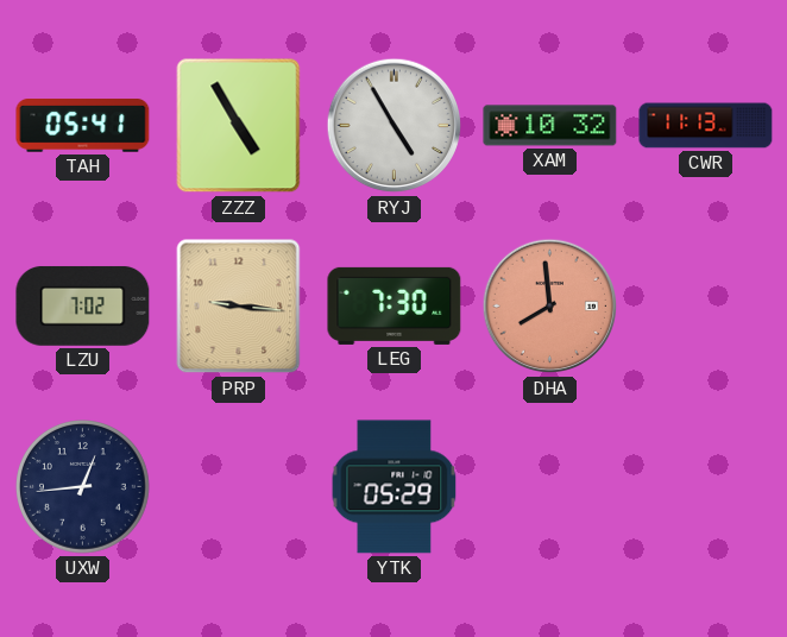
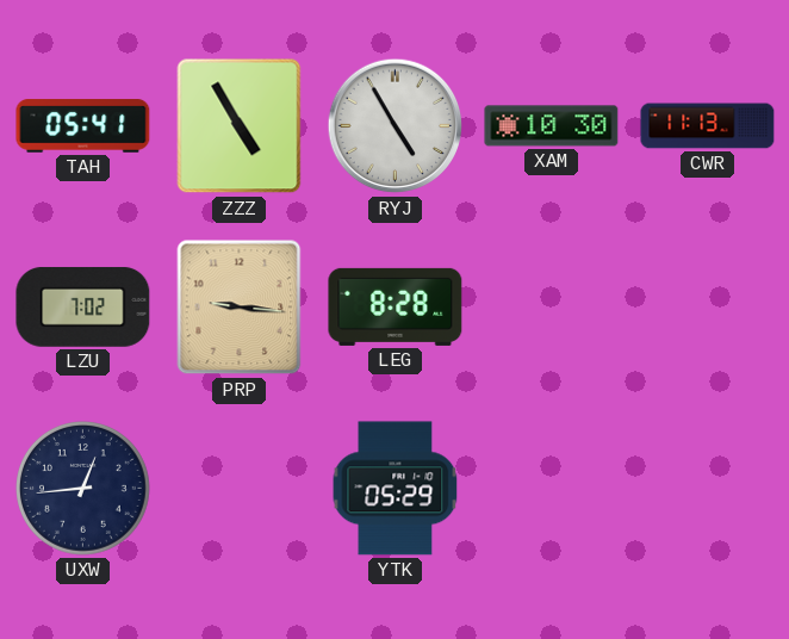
XAM: 10:32 -> 10:30 (552, 126)
LEG: 7:30 -> 8:28 (396, 306)
DHA: 7:59 -> none (550, 307)
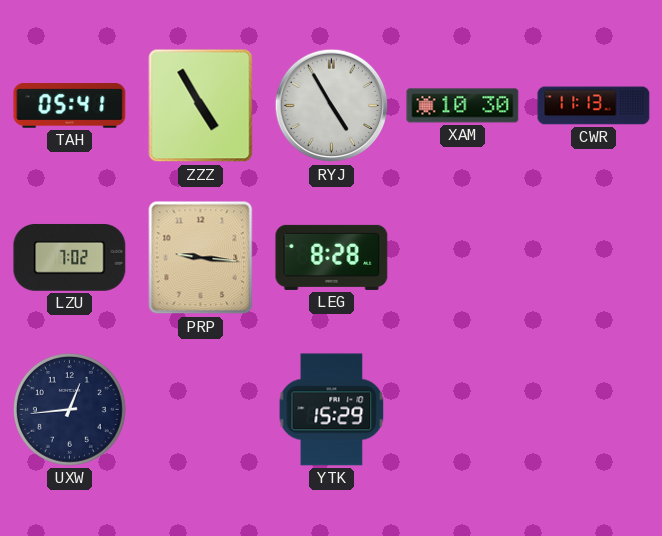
YTK: 05:29 -> 15:29 (332, 410)
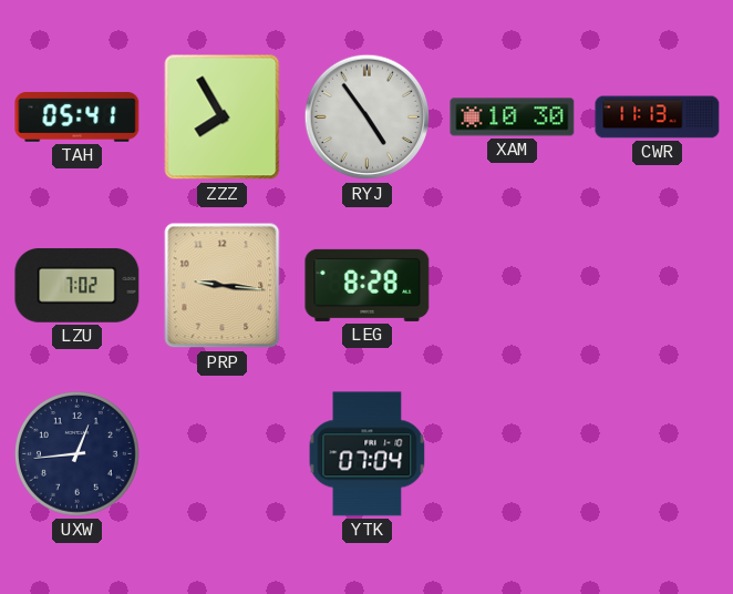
ZZZ: 4:55 -> 7:55 (223, 117)
RYJ: 4:55 -> 4:54 (368, 117)
YTK: 15:29 -> 07:04 (368, 454)
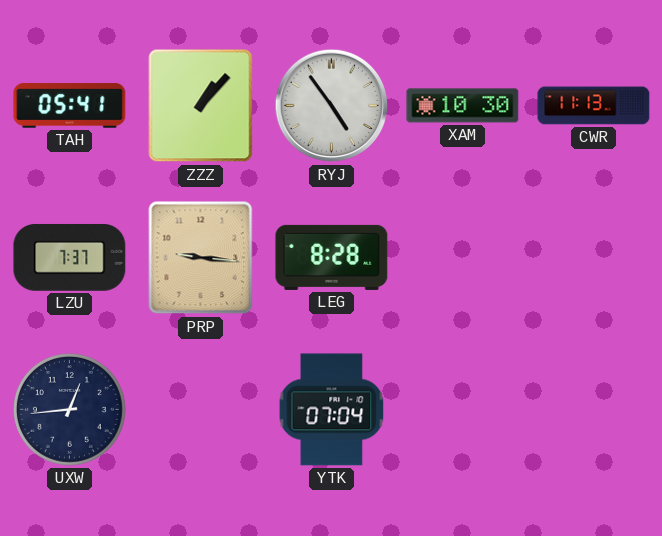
ZZZ: 7:55 -> 1:07 (201, 106)
LZU: 7:02 -> 7:37 (70, 258)
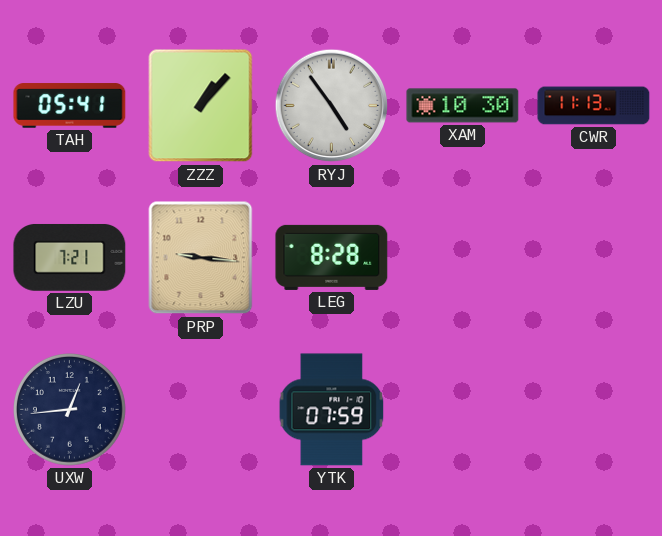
LZU: 7:37 -> 7:21 (70, 258)
YTK: 07:04 -> 07:59 (332, 410)
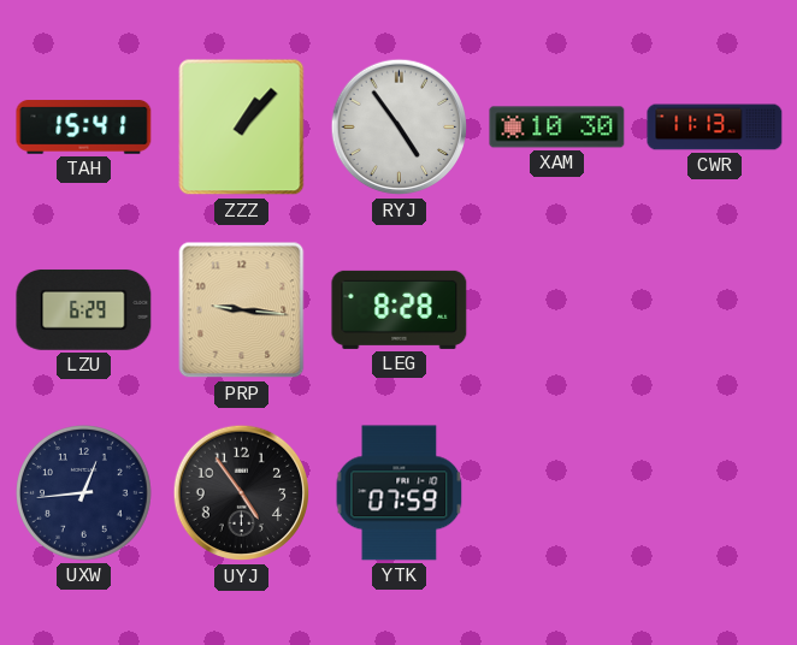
TAH: 05:41 -> 15:41 (84, 128)
LZU: 7:21 -> 6:29 (84, 310)
UYJ: none -> 4:54 (242, 493)
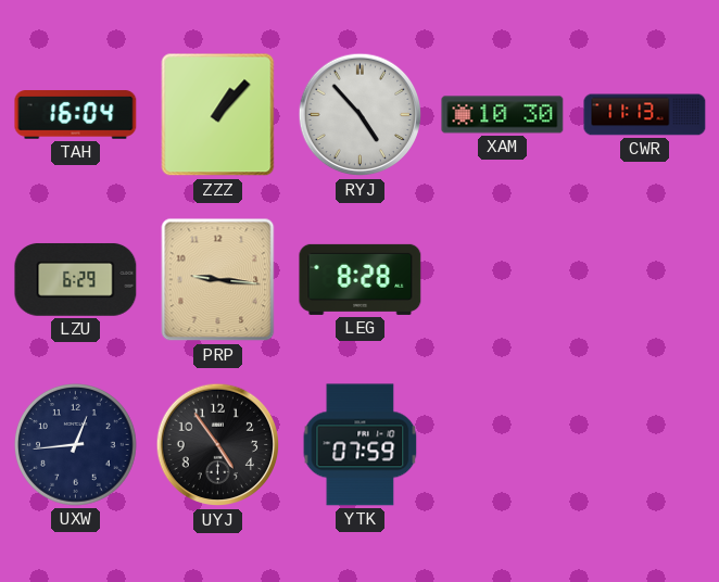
TAH: 15:41 -> 16:04 (76, 115)
RYJ: 4:54 -> 4:53 (361, 115)
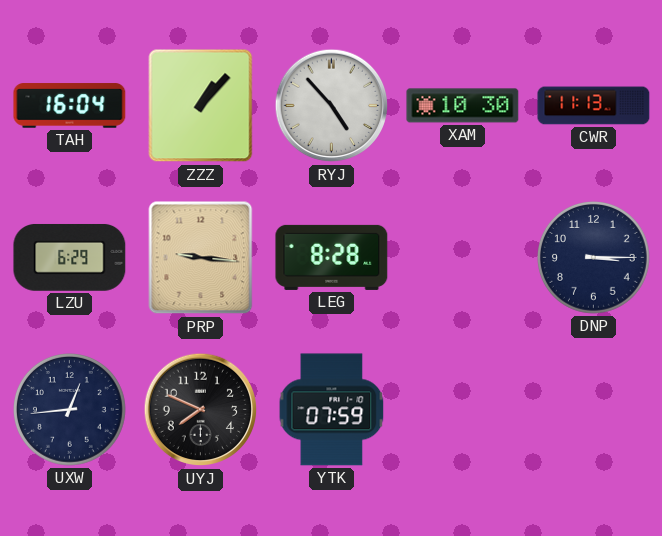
DNP: none -> 3:15 (594, 258)
UYJ: 4:54 -> 7:49 (201, 410)
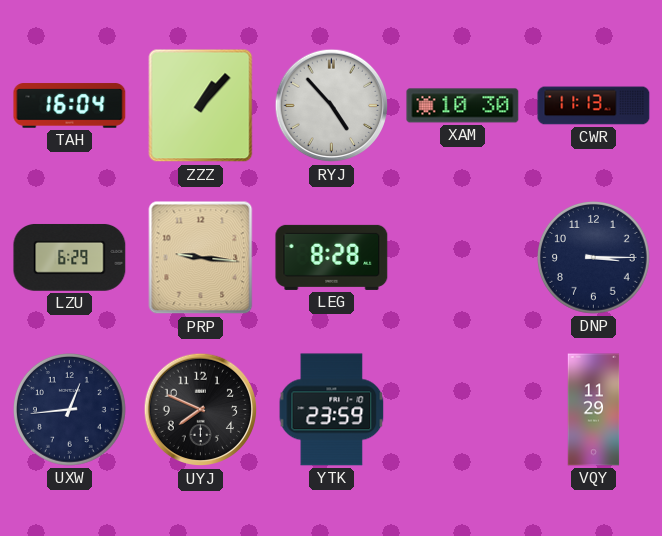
YTK: 07:59 -> 23:59 (332, 410)
VQY: none -> 11:29 (594, 410)
